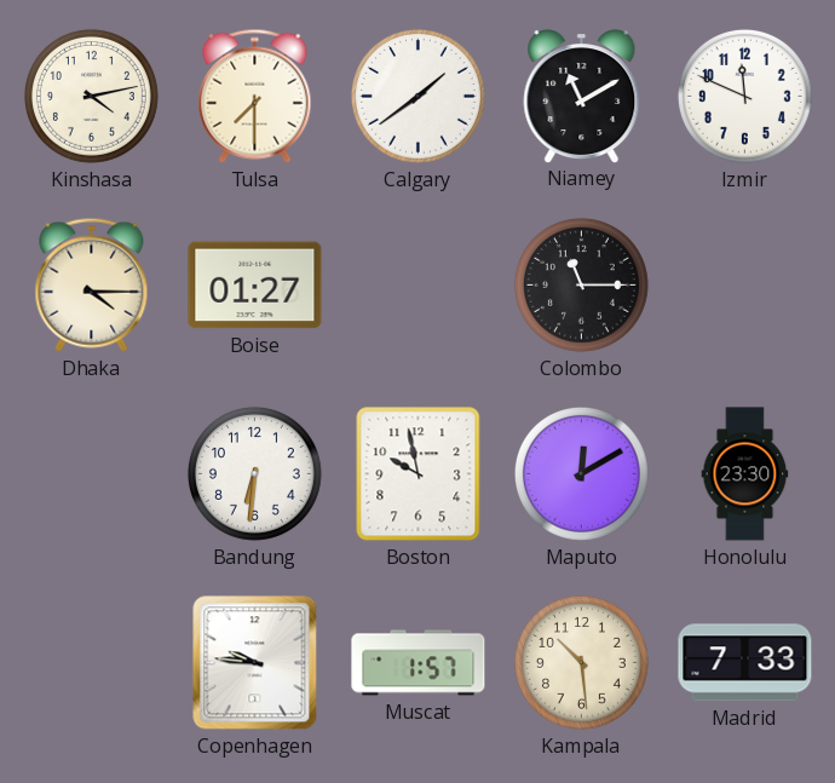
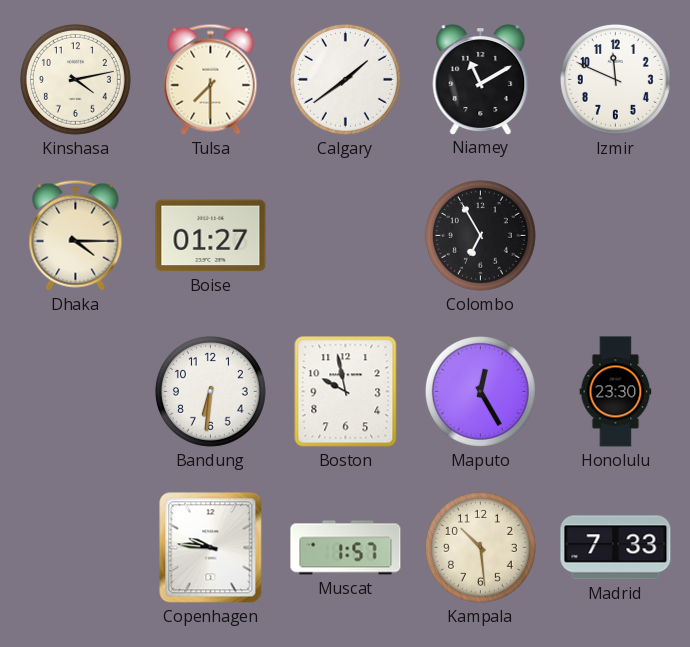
Colombo: 11:15 -> 6:55 (480, 235)
Maputo: 12:10 -> 12:25 (480, 391)
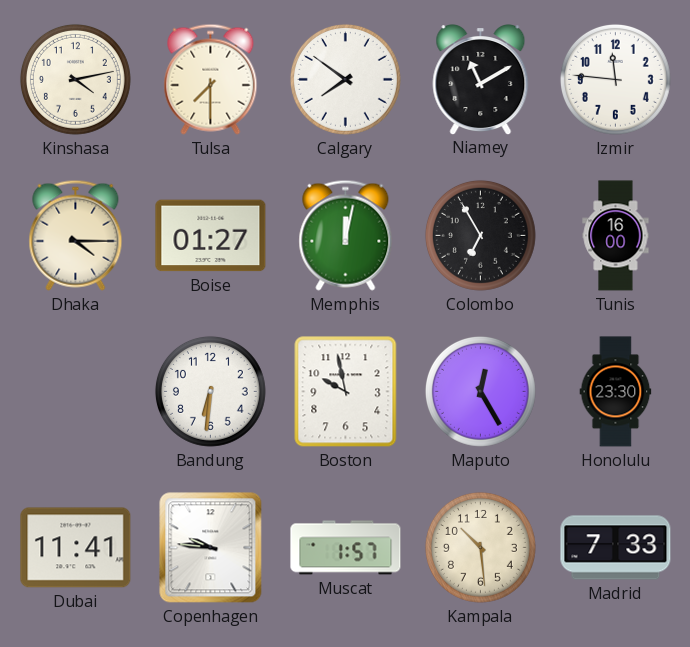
Calgary: 1:39 -> 7:51 (345, 79)
Izmir: 11:49 -> 11:46 (615, 79)
Memphis: none -> 12:02 (346, 235)
Tunis: none -> 16:00 (616, 236)
Dubai: none -> 11:41 (76, 548)
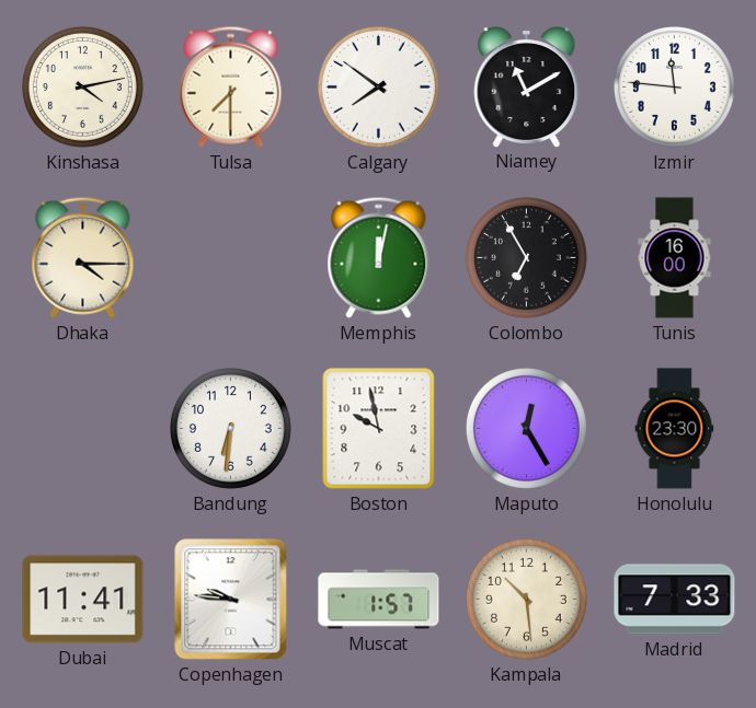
Boise: 01:27 -> none (211, 236)
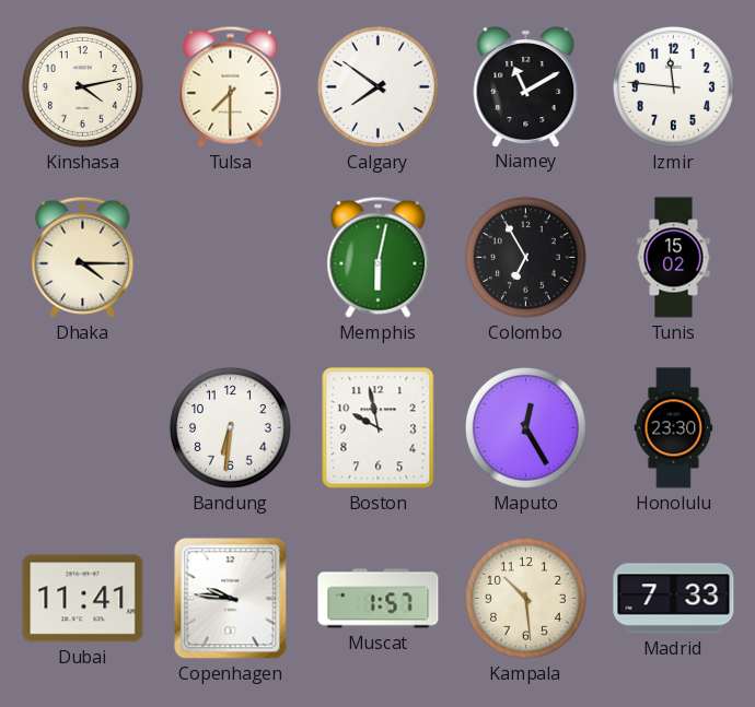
Memphis: 12:02 -> 6:02 (379, 257)
Tunis: 16:00 -> 15:02 (674, 258)
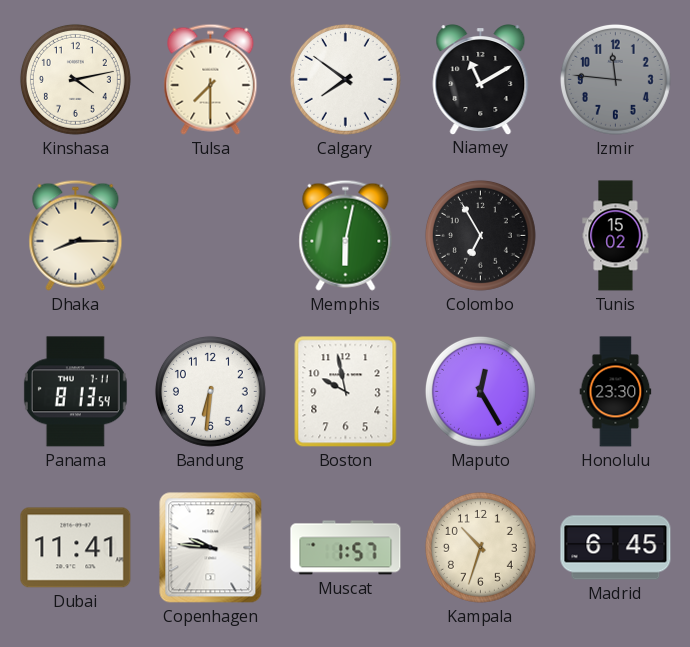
Izmir dial: white -> grey (615, 79)
Dhaka: 4:15 -> 8:15 (76, 235)
Panama: none -> 8:13 (75, 392)
Kampala: 10:29 -> 10:33 (480, 547)
Madrid: 7:33 -> 6:45 (616, 548)
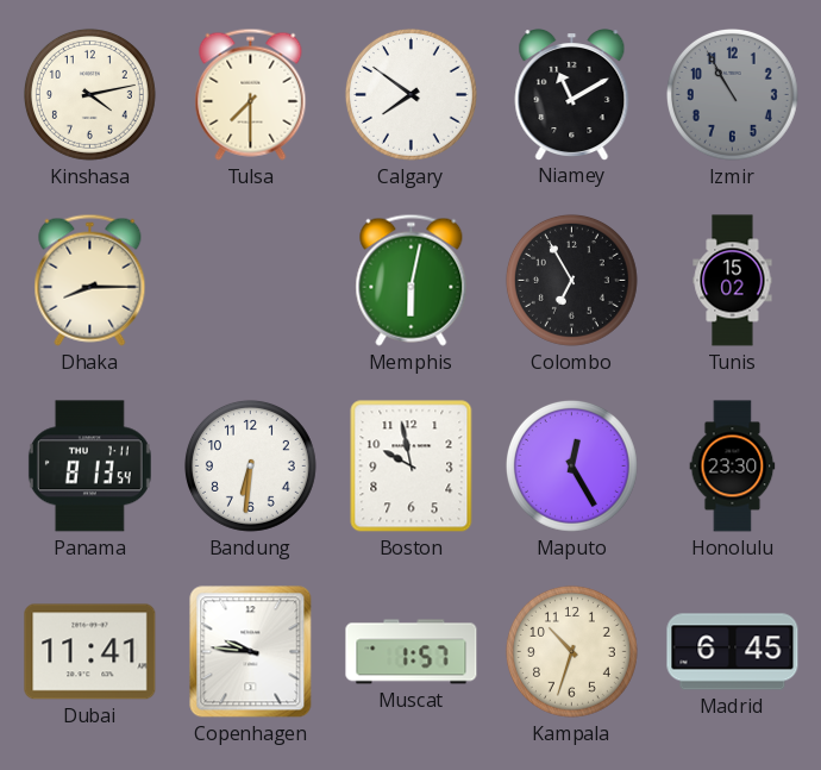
Izmir: 11:46 -> 10:55 (732, 94)
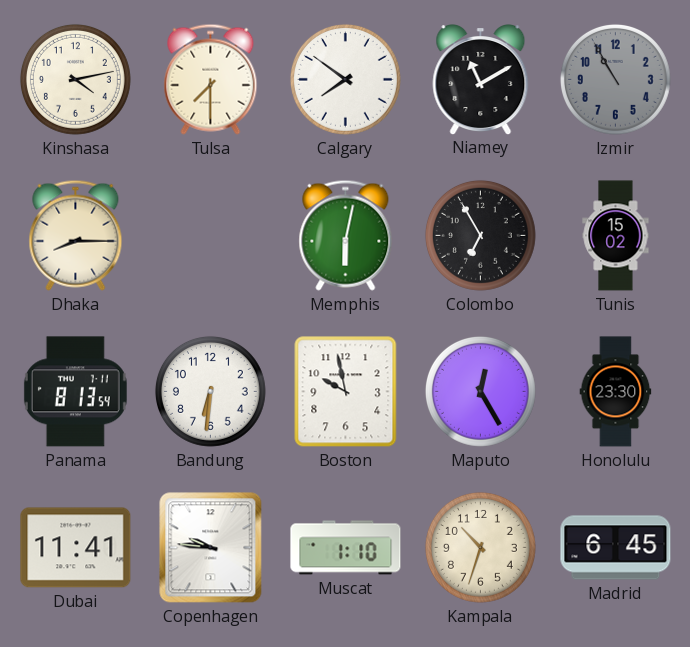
Muscat: 1:57 -> 1:10 (346, 548)
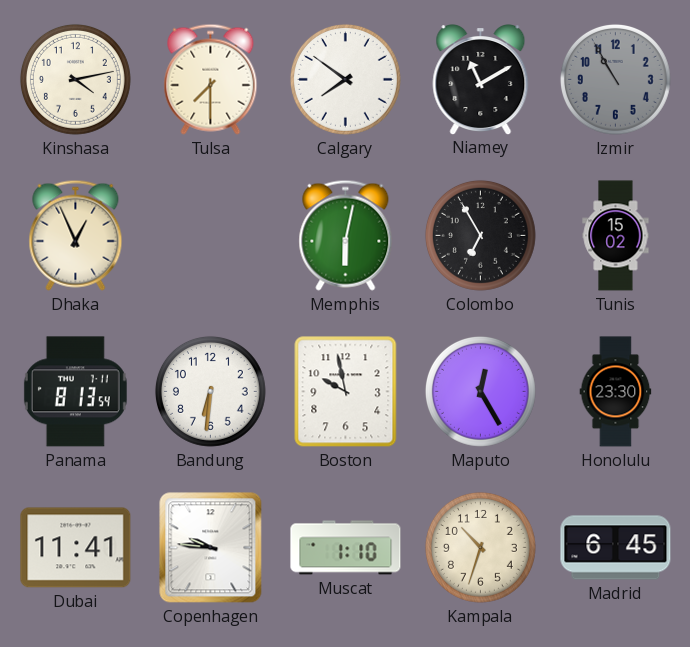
Dhaka: 8:15 -> 12:56 (76, 235)
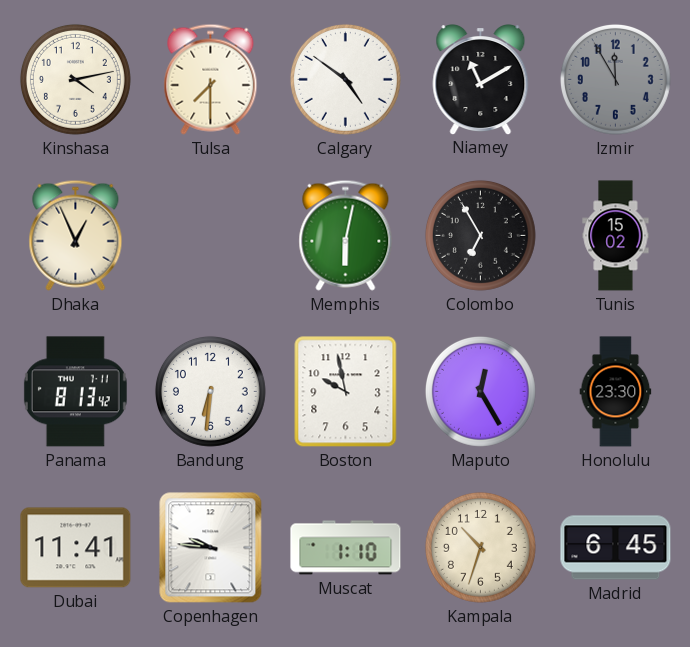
Calgary: 7:51 -> 4:51 (345, 79)
Izmir: 10:55 -> 11:55 (615, 79)
Panama: 8:13:54 -> 8:13:42 (75, 392)
